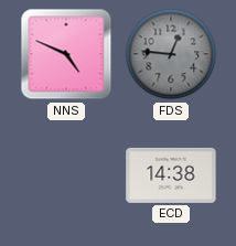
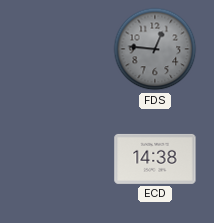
NNS: 4:49 -> none (66, 54)
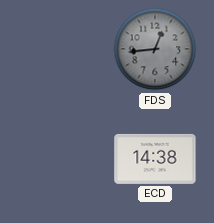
FDS: 12:46 -> 12:44 (155, 49)
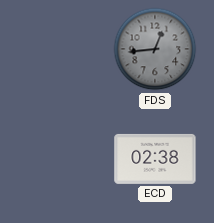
ECD: 14:38 -> 02:38 (155, 159)
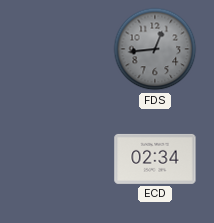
ECD: 02:38 -> 02:34 (155, 159)
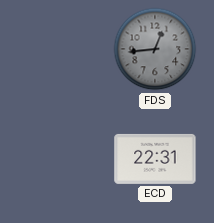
ECD: 02:34 -> 22:31 (155, 159)
